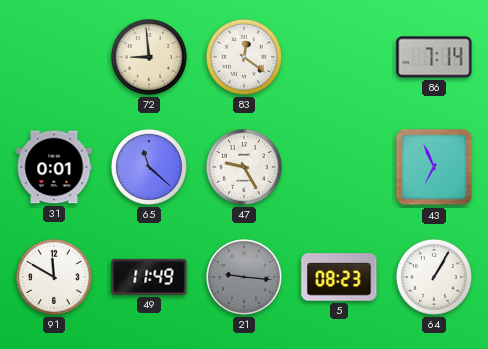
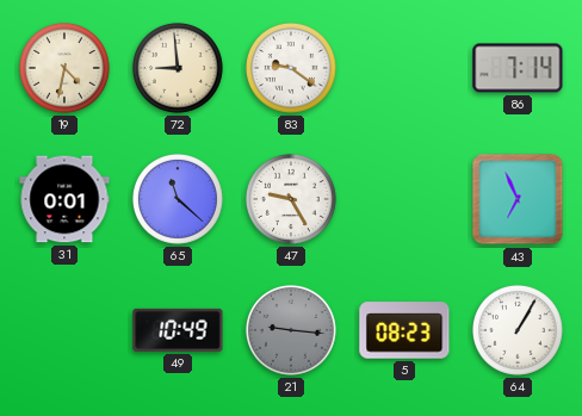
19: none -> 4:32 (64, 68)
83: 12:21 -> 9:21 (291, 68)
91: 11:50 -> none (54, 277)
49: 11:49 -> 10:49 (178, 330)
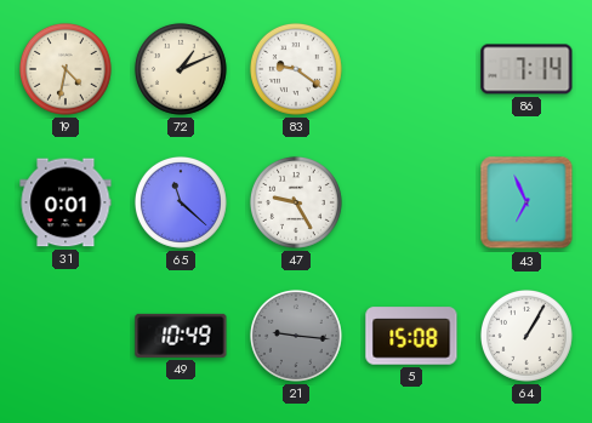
72: 8:59 -> 1:11 (181, 69)
5: 08:23 -> 15:08 (411, 336)
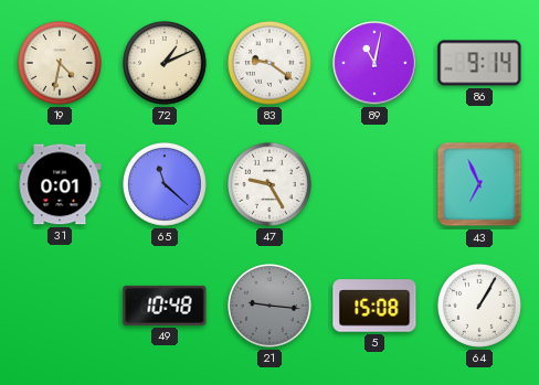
89: none -> 11:02 (374, 63)
86: 7:14 -> 9:14 (479, 63)
49: 10:49 -> 10:48 (165, 306)
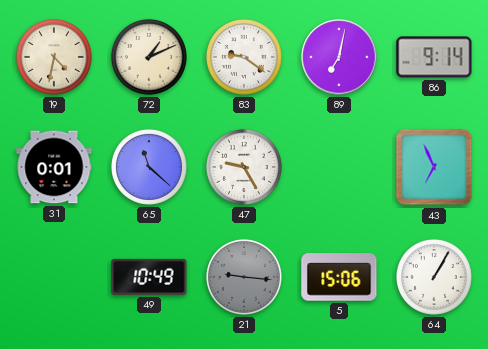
89: 11:02 -> 7:02 (339, 57)
49: 10:48 -> 10:49 (149, 277)
5: 15:08 -> 15:06 (339, 277)
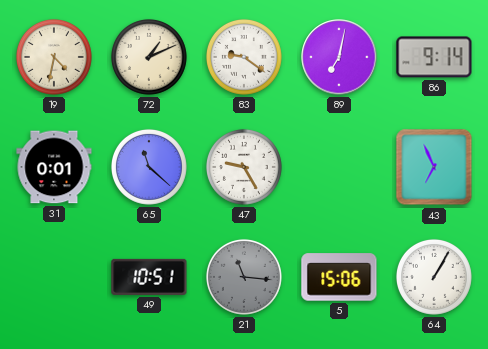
49: 10:49 -> 10:51 (149, 277)
21: 9:16 -> 11:16 (244, 277)
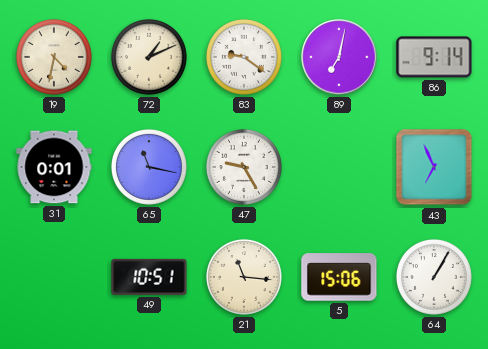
65: 11:22 -> 11:17 (149, 167)
21 dial: grey -> cream (244, 277)
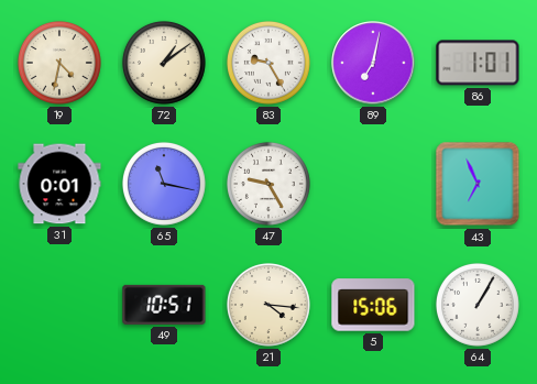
72: 1:11 -> 1:09 (164, 63)
83: 9:21 -> 9:25 (268, 63)
86: 9:14 -> 1:01 (478, 63)
21: 11:16 -> 4:16 (268, 305)
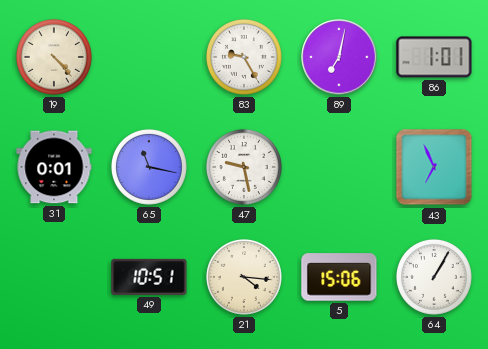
19: 4:32 -> 4:23 (54, 57)
72: 1:09 -> none (164, 63)
47: 9:25 -> 9:28 (244, 167)
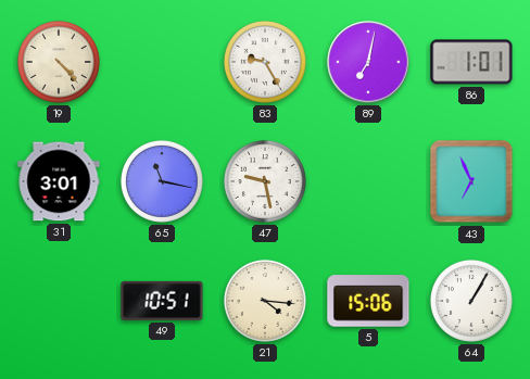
31: 0:01 -> 3:01 (59, 181)
